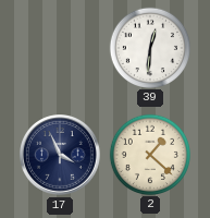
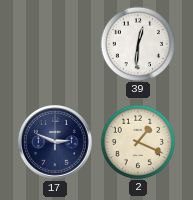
17: 3:56 -> 2:49 (56, 143)
2: 1:22 -> 1:19 (137, 141)
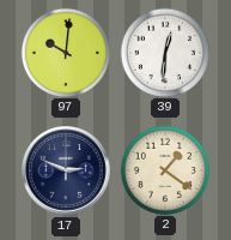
97: none -> 10:01 (65, 52)
2: 1:19 -> 1:21 (164, 169)
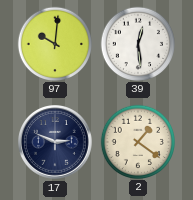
39: 12:31 -> 12:29 (137, 43)
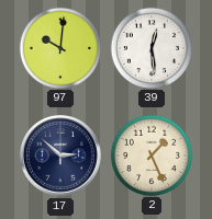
17: 2:49 -> 2:52 (62, 157)
2: 1:21 -> 1:26 (150, 154)
